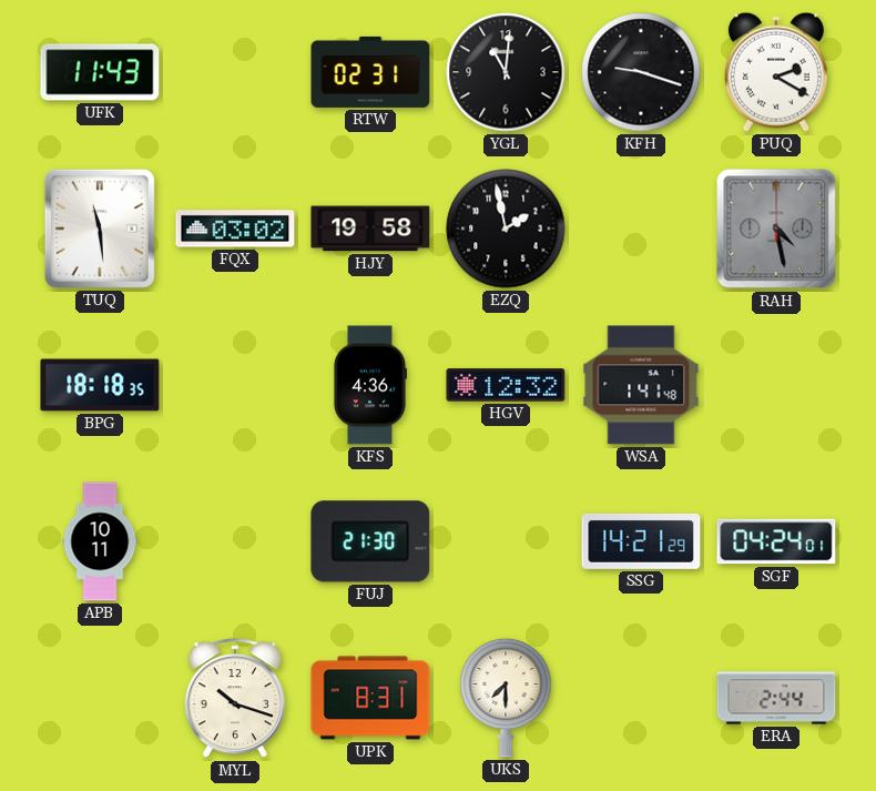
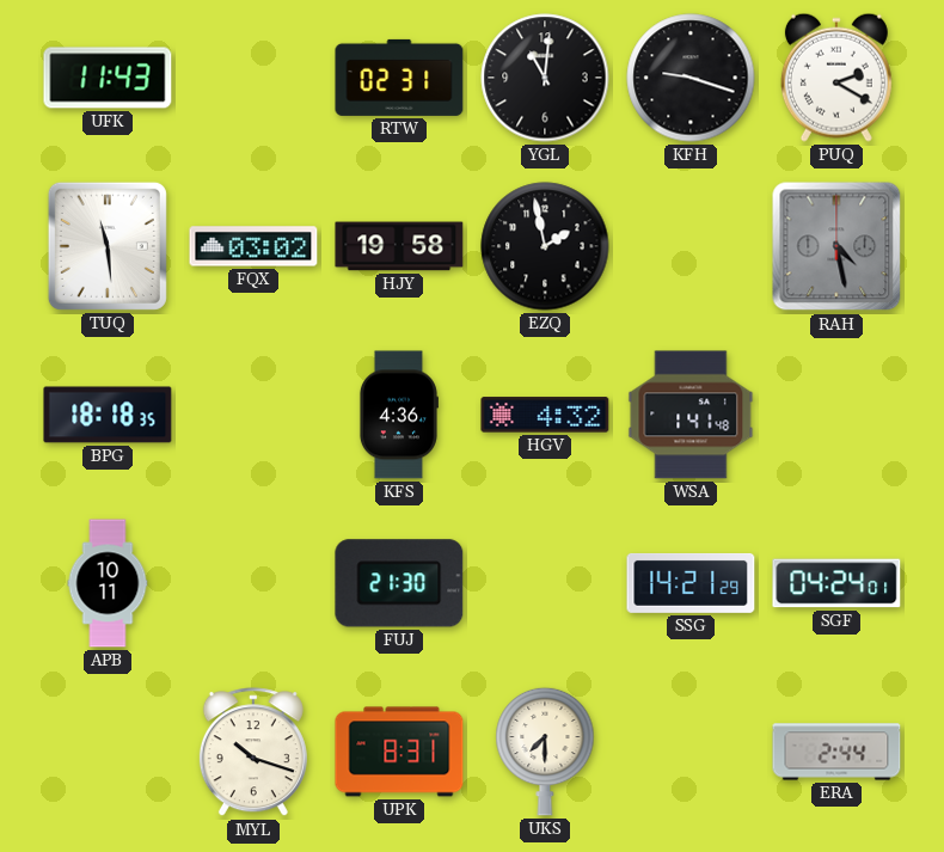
HGV: 12:32 -> 4:32 (545, 415)
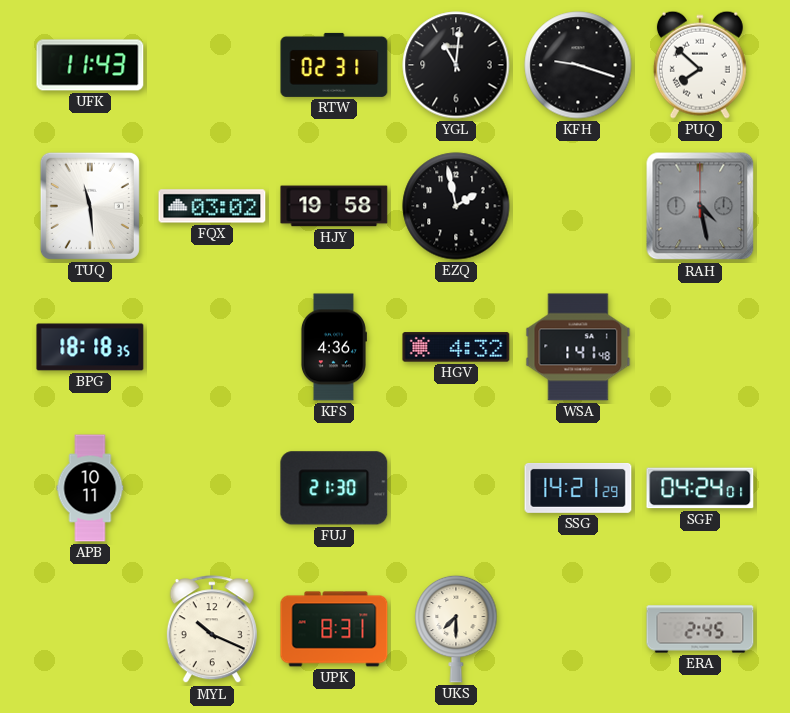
PUQ: 2:20 -> 7:52 (700, 65)
MYL: 10:18 -> 10:19 (212, 630)
ERA: 2:44 -> 2:45 (700, 629)
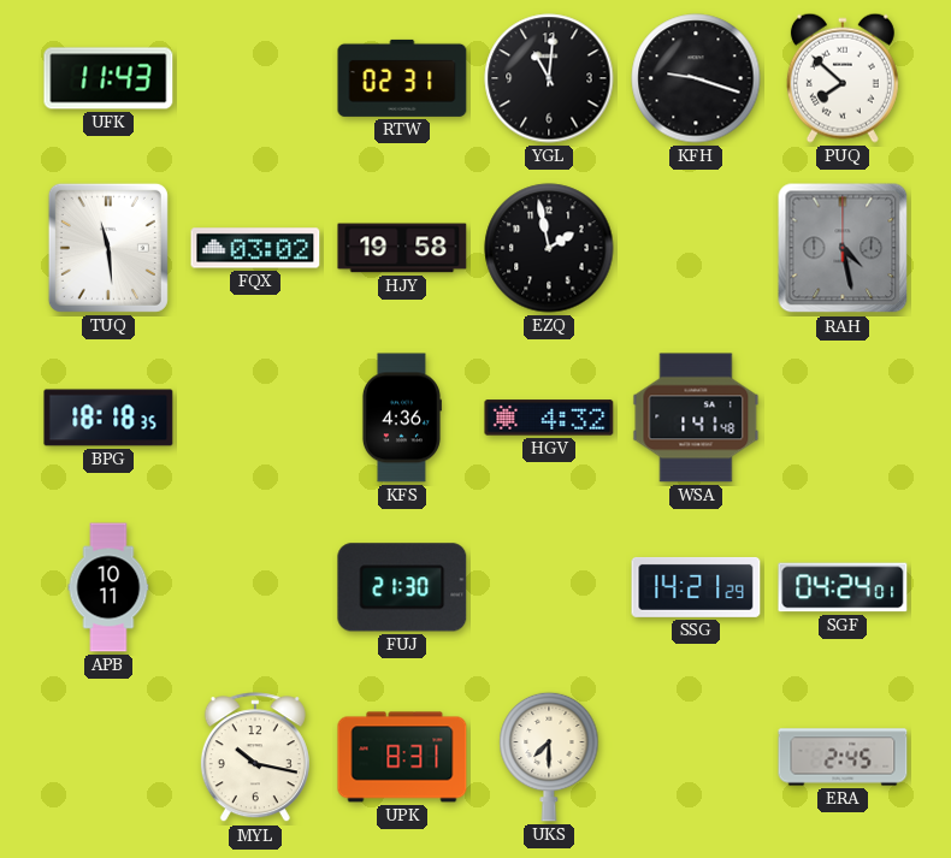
MYL: 10:19 -> 10:17 (255, 758)
